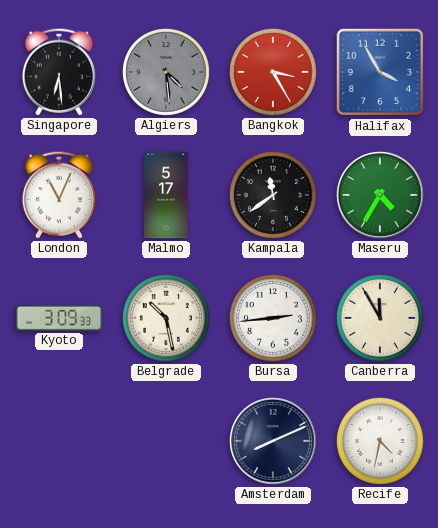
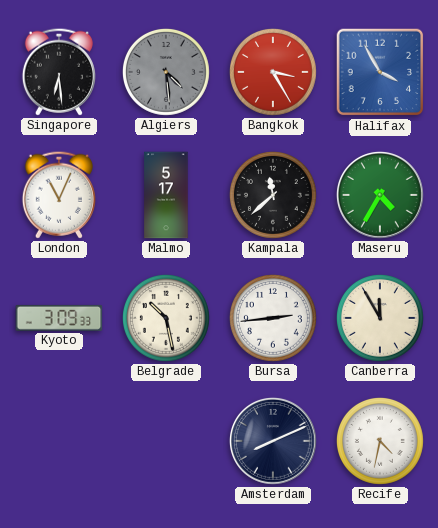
Kampala: 11:39 -> 11:38 (273, 195)
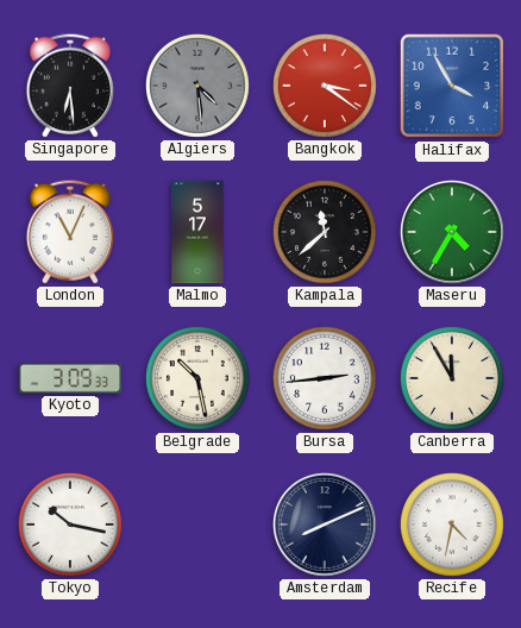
Bangkok: 3:25 -> 3:21 (325, 86)
Tokyo: none -> 10:17 (70, 525)
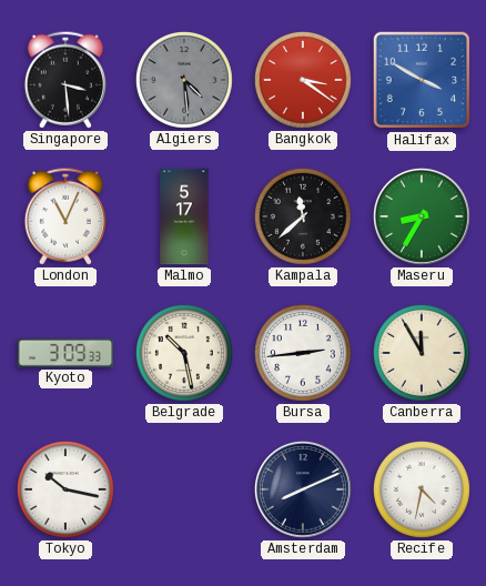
Singapore: 6:29 -> 3:29 (65, 80)
Halifax: 3:55 -> 3:50 (422, 80)
Maseru: 4:35 -> 8:35 (422, 216)
